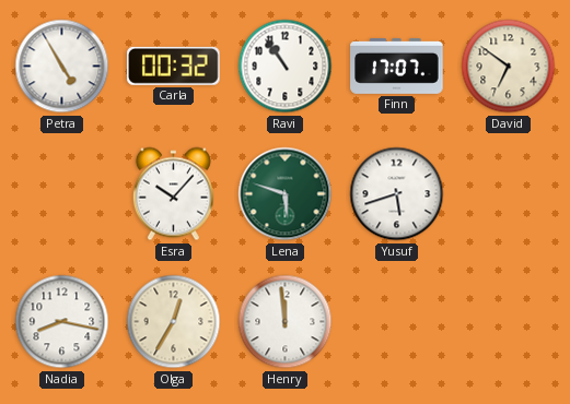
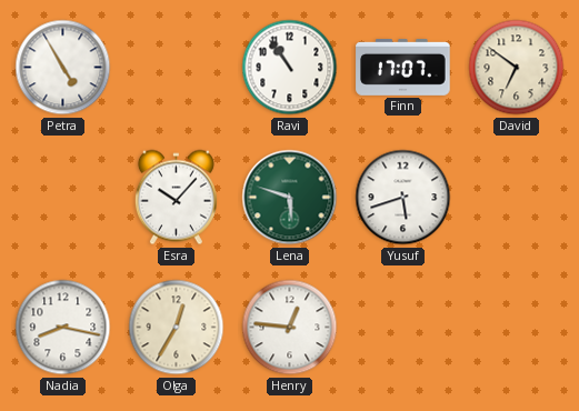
Carla: 00:32 -> none (174, 66)
Henry: 11:59 -> 12:46 (290, 328)
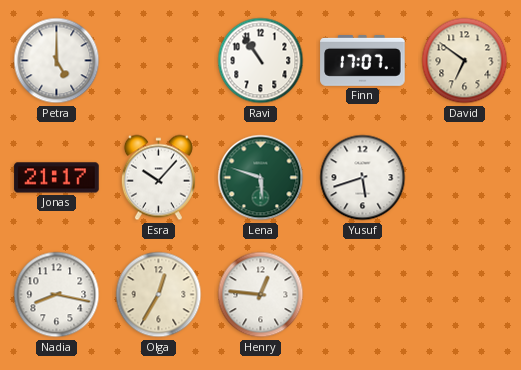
Petra: 4:55 -> 5:00 (57, 61)
Jonas: none -> 21:17 (57, 178)
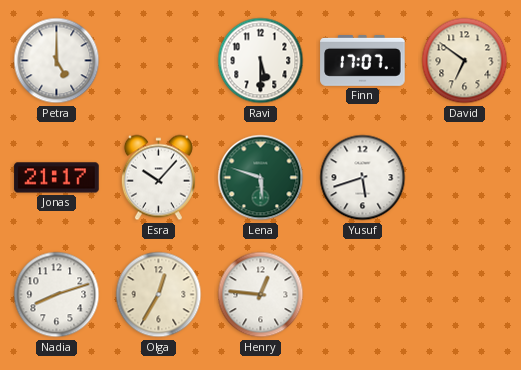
Ravi: 10:54 -> 5:30 (261, 61)
Nadia: 8:17 -> 8:12 (57, 295)
